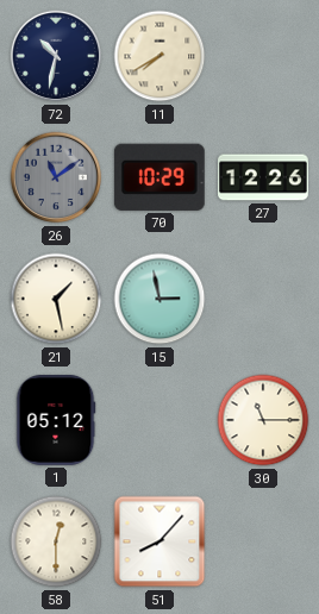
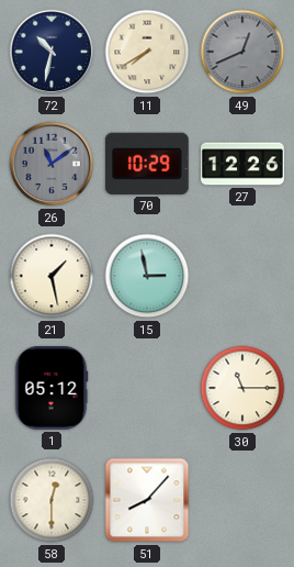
49: none -> 12:41 (242, 52)
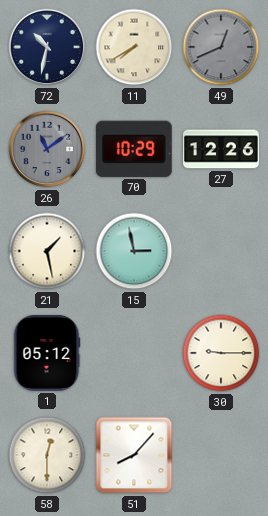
30: 11:15 -> 9:15 (221, 353)
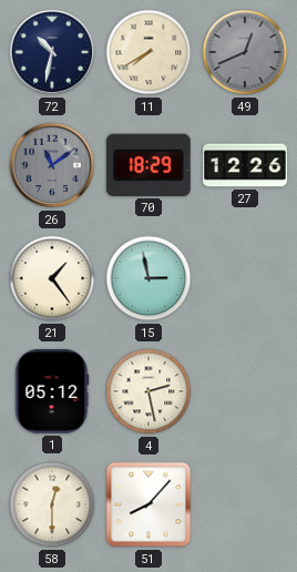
70: 10:29 -> 18:29 (148, 165)
21: 1:28 -> 1:24 (52, 278)
4: none -> 2:28 (148, 391)
30: 9:15 -> none (221, 353)
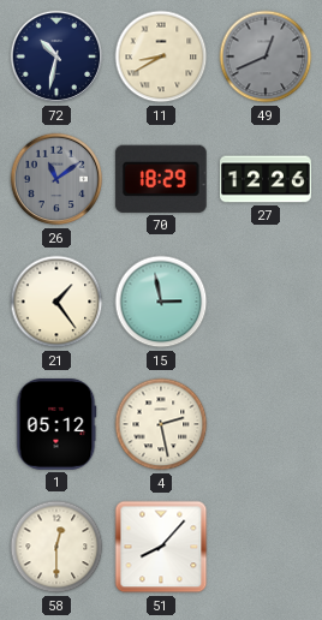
11: 7:40 -> 8:40 (161, 56)
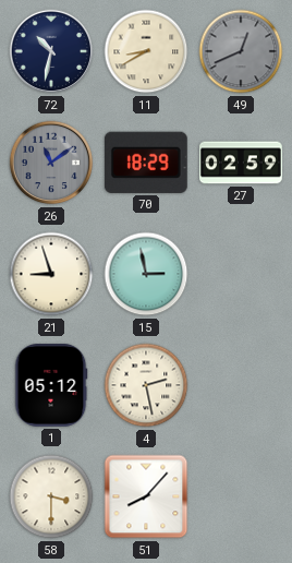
27: 12:26 -> 02:59 (242, 163)
21: 1:24 -> 8:57 (51, 274)
58: 12:30 -> 3:30 (51, 496)
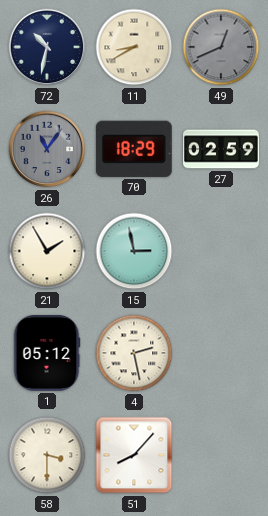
26: 11:09 -> 11:06 (47, 149)
21: 8:57 -> 1:55 (47, 251)
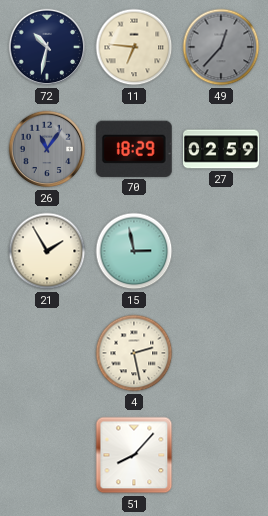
11: 8:40 -> 6:46 (134, 47)
49: 12:41 -> 12:37 (221, 47)
1: 05:12 -> none (47, 354)
58: 3:30 -> none (47, 455)
